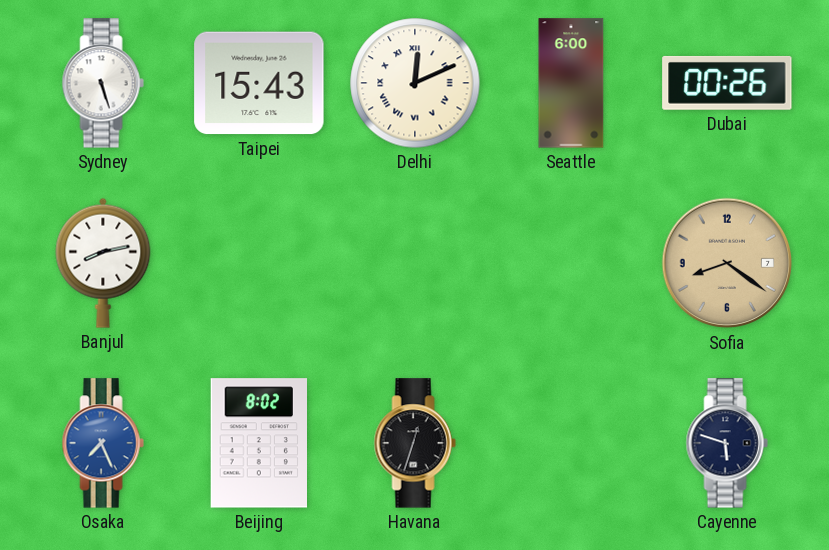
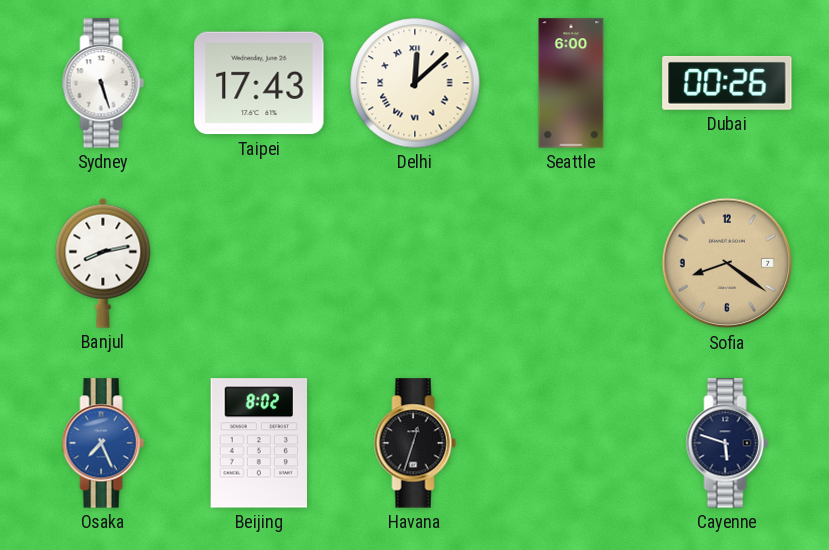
Taipei: 15:43 -> 17:43 (259, 83)
Delhi: 12:11 -> 12:08 (415, 83)
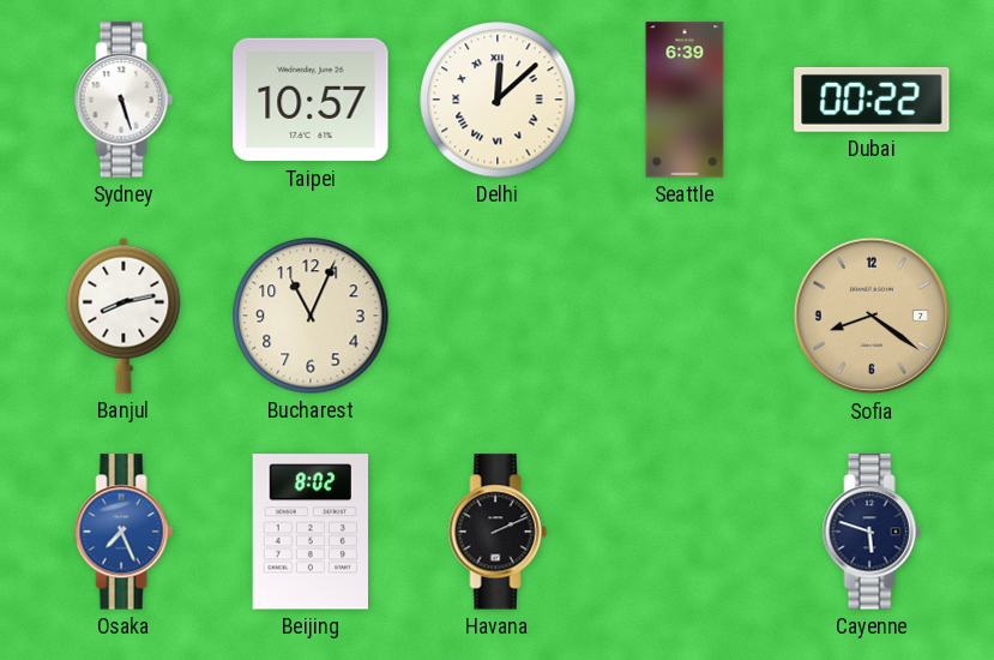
Taipei: 17:43 -> 10:57 (311, 100)
Seattle: 6:00 -> 6:39 (685, 100)
Dubai: 00:26 -> 00:22 (872, 100)
Bucharest: none -> 11:04 (311, 316)
Havana: 12:33 -> 2:11 (498, 532)
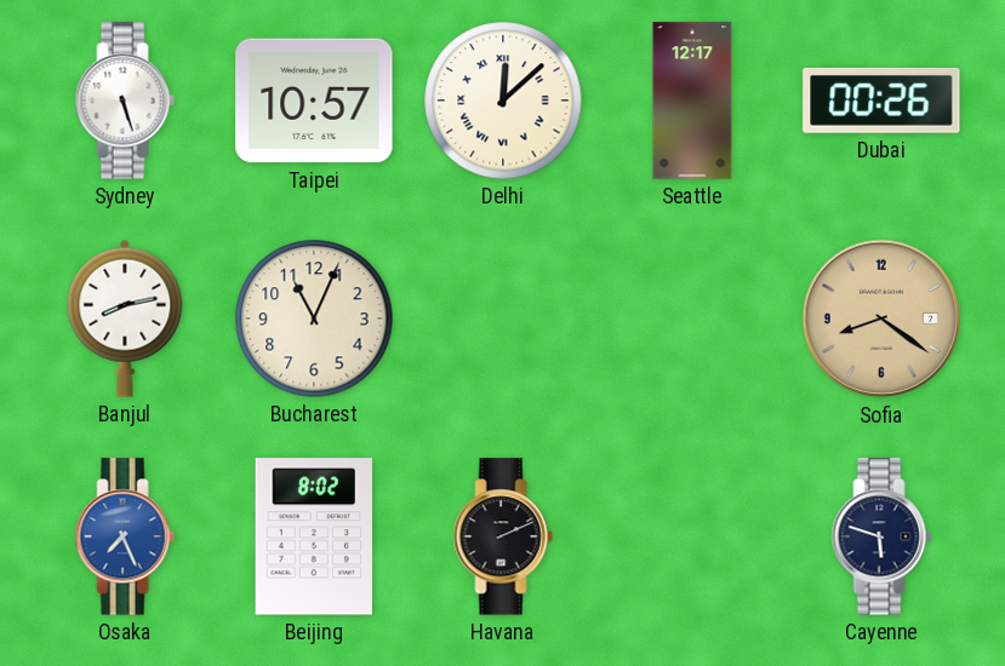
Seattle: 6:39 -> 12:17 (692, 101)
Dubai: 00:22 -> 00:26 (881, 101)
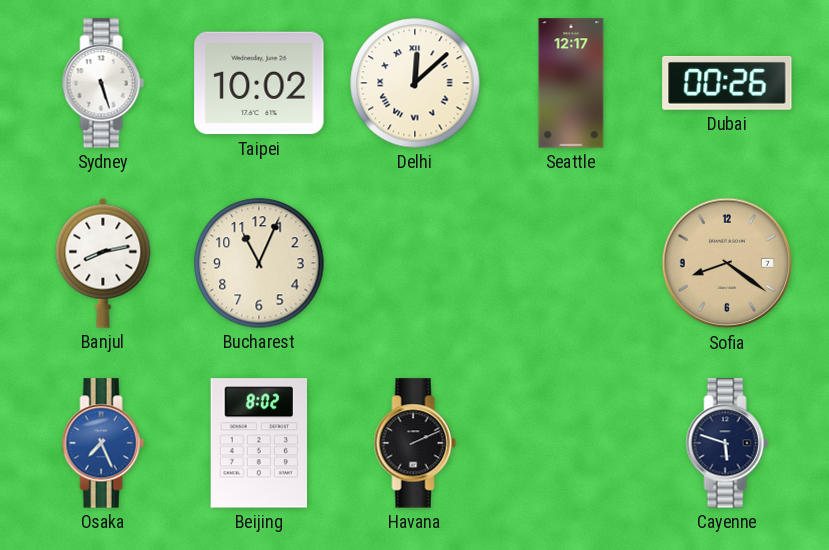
Taipei: 10:57 -> 10:02 (259, 83)
